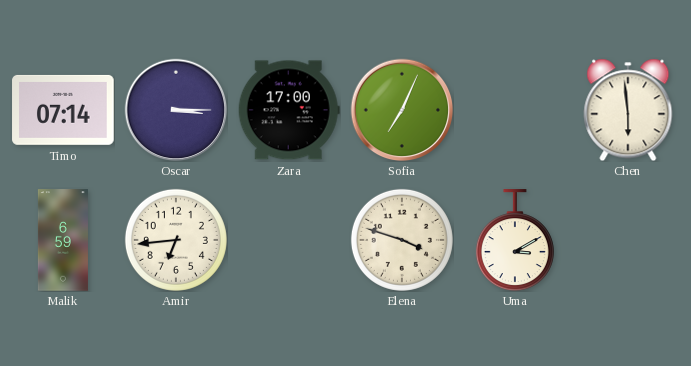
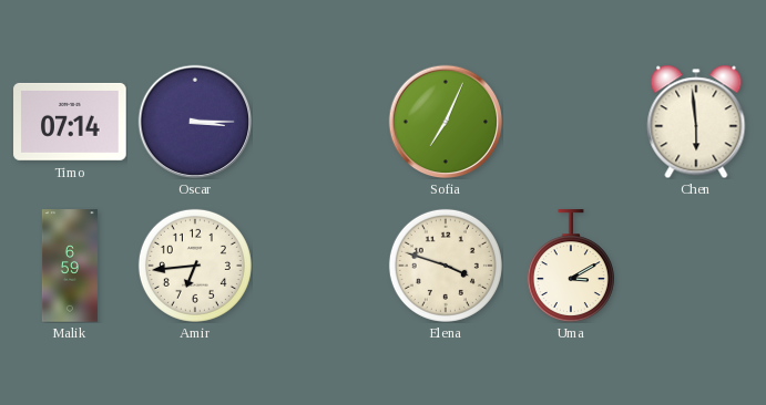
Zara: 17:00 -> none (289, 110)
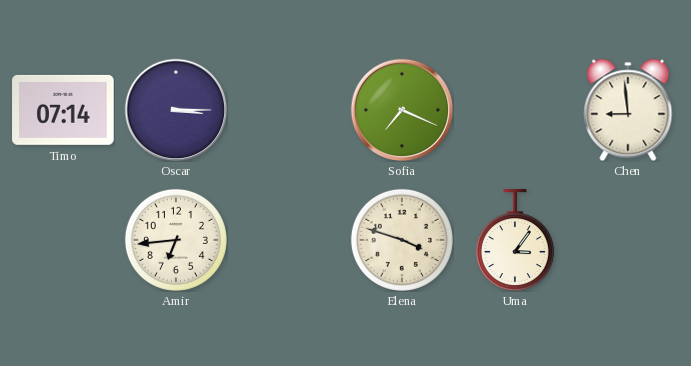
Sofia: 7:04 -> 7:19 (402, 110)
Chen: 5:59 -> 8:59 (628, 110)
Malik: 6:59 -> none (70, 266)
Uma: 3:10 -> 3:06 (515, 240)
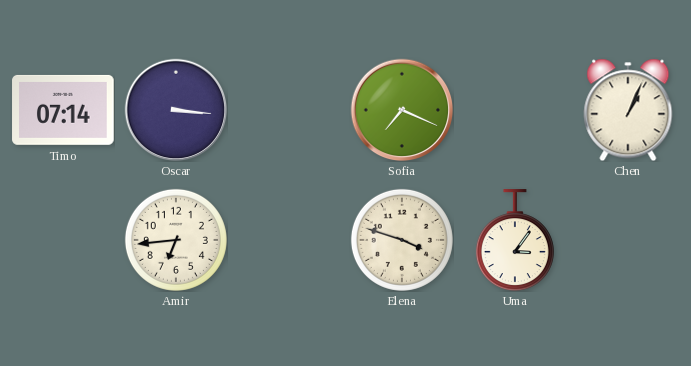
Oscar: 3:15 -> 3:16 (176, 110)
Chen: 8:59 -> 1:04 (628, 110)
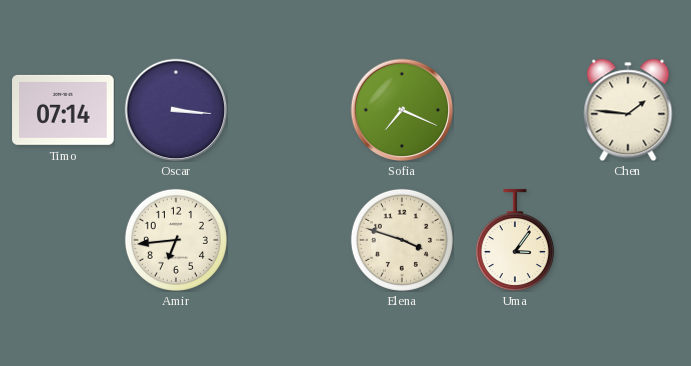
Chen: 1:04 -> 1:46 (628, 110)
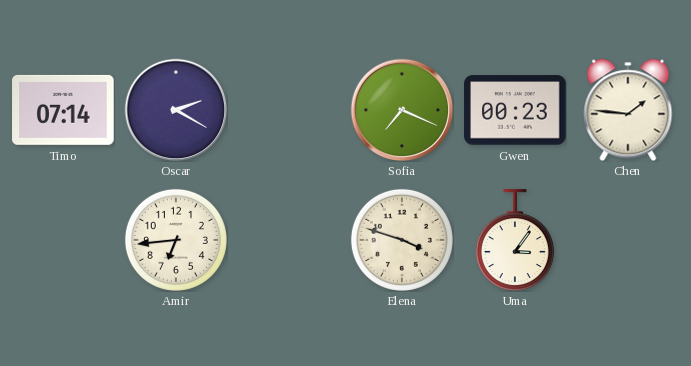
Oscar: 3:16 -> 2:20 (176, 110)
Gwen: none -> 00:23 (515, 110)
